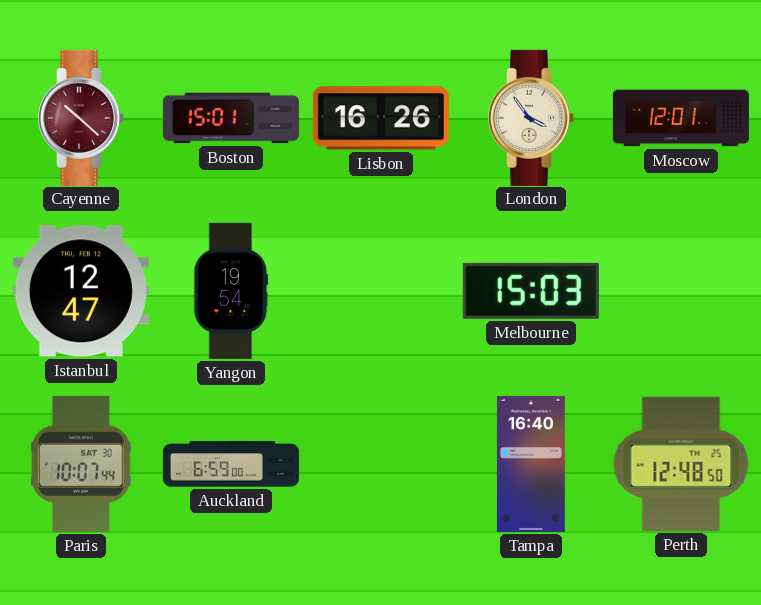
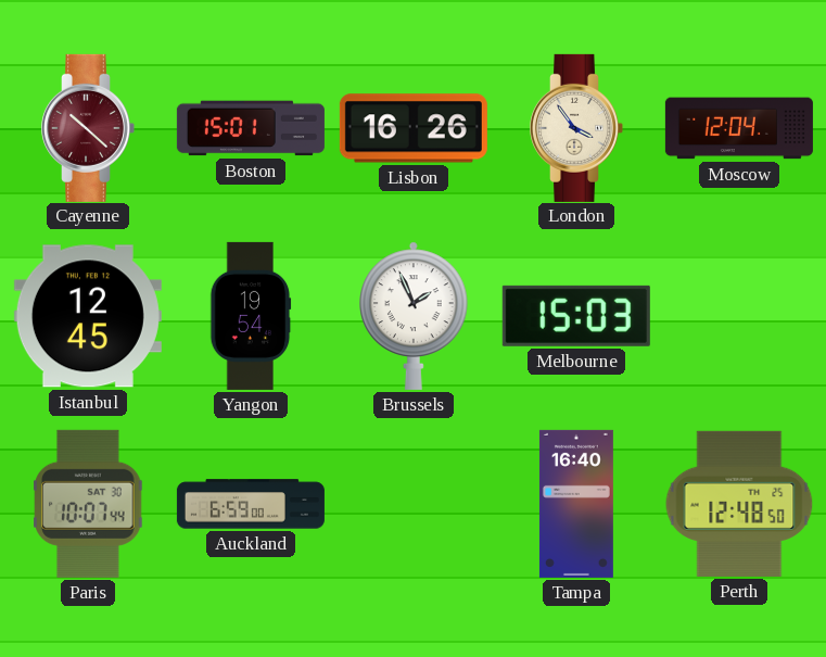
Moscow: 12:01 -> 12:04 (739, 128)
Istanbul: 12:47 -> 12:45 (88, 316)
Brussels: none -> 1:56 (415, 316)
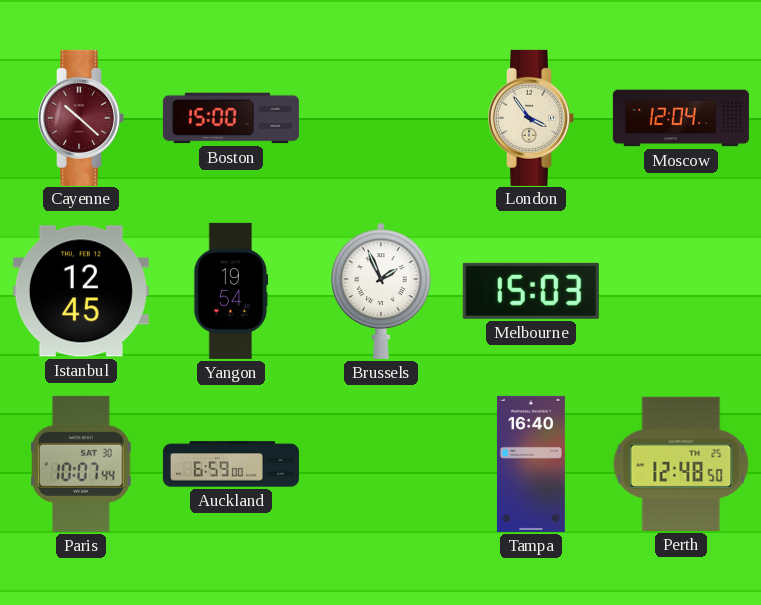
Boston: 15:01 -> 15:00 (231, 118)
Lisbon: 16:26 -> none (414, 128)
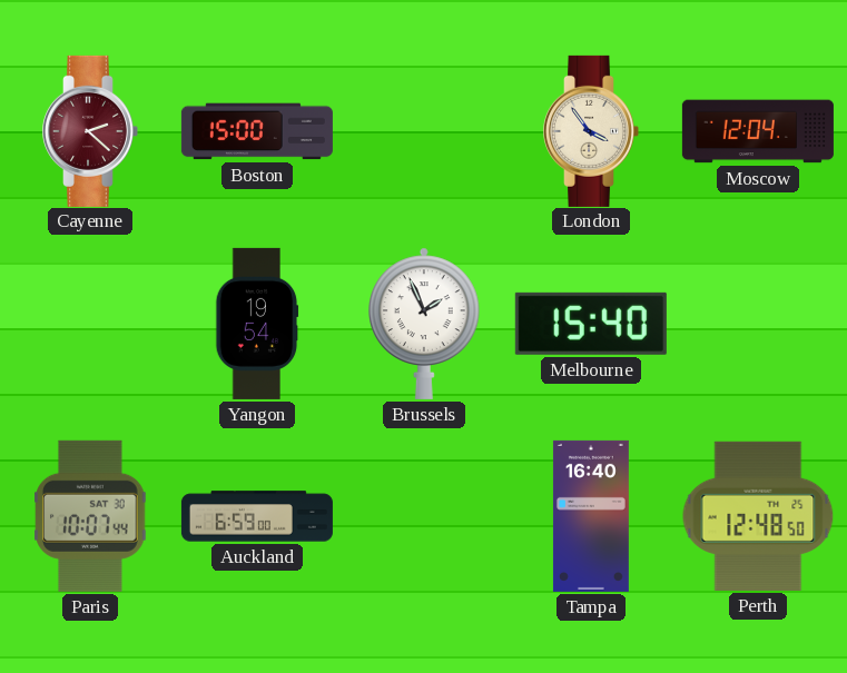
Cayenne: 10:22 -> 2:22 (90, 131)
Istanbul: 12:45 -> none (81, 291)
Melbourne: 15:03 -> 15:40 (591, 324)
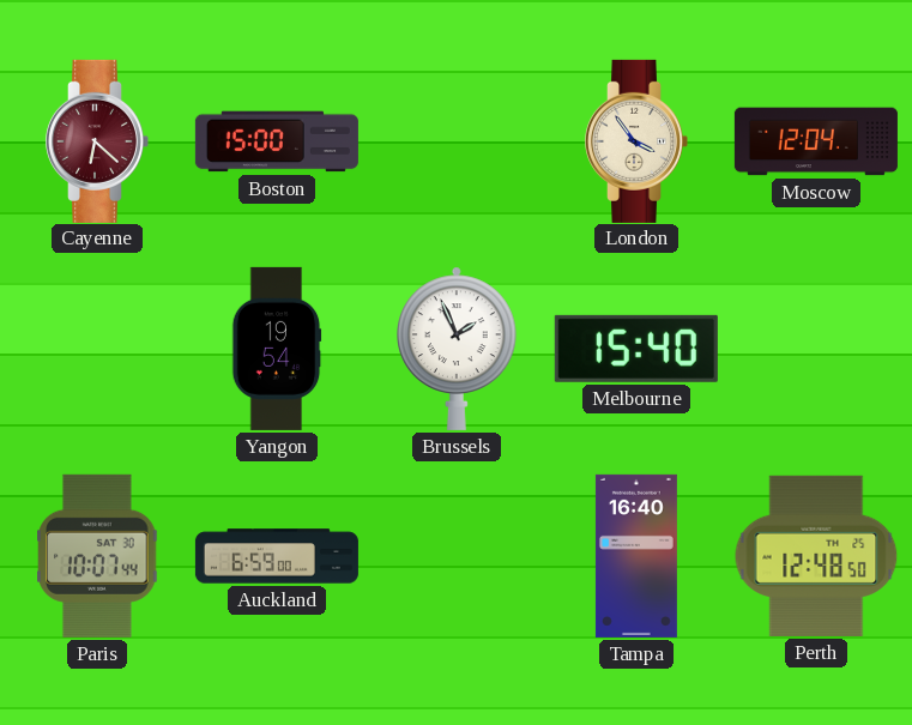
Cayenne: 2:22 -> 6:22 (97, 141)
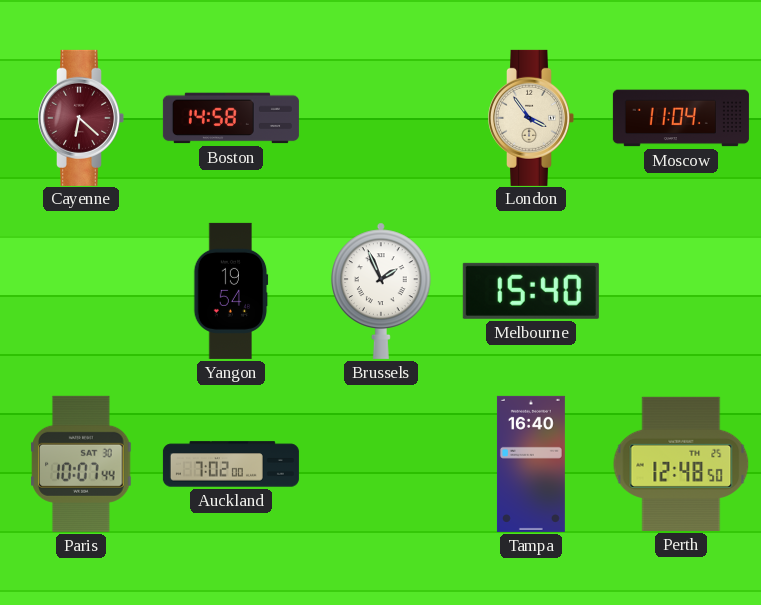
Boston: 15:00 -> 14:58 (231, 118)
Moscow: 12:04 -> 11:04 (681, 118)
Auckland: 6:59 -> 7:02 (231, 464)
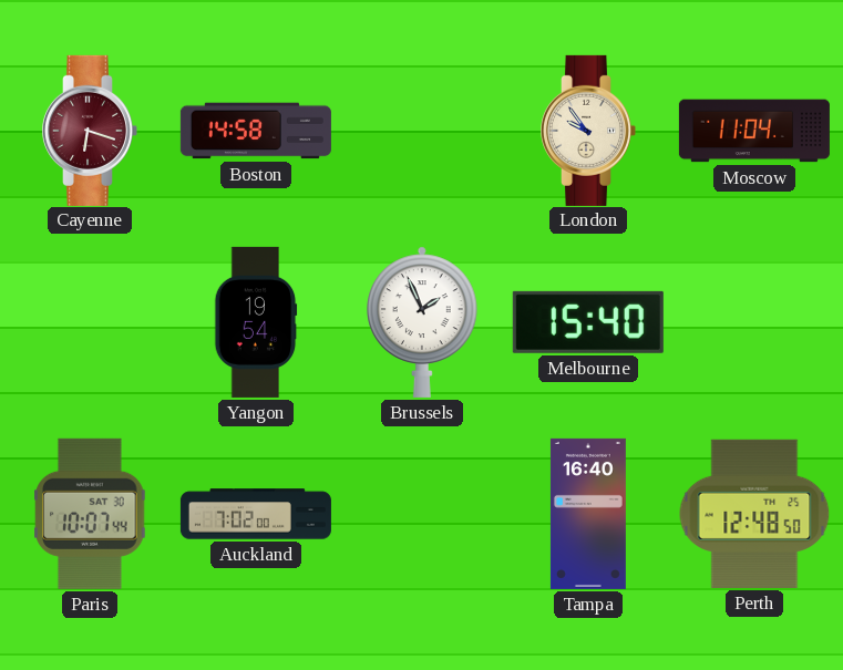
Cayenne: 6:22 -> 6:18 (90, 131)
London: 3:54 -> 9:54 (588, 131)
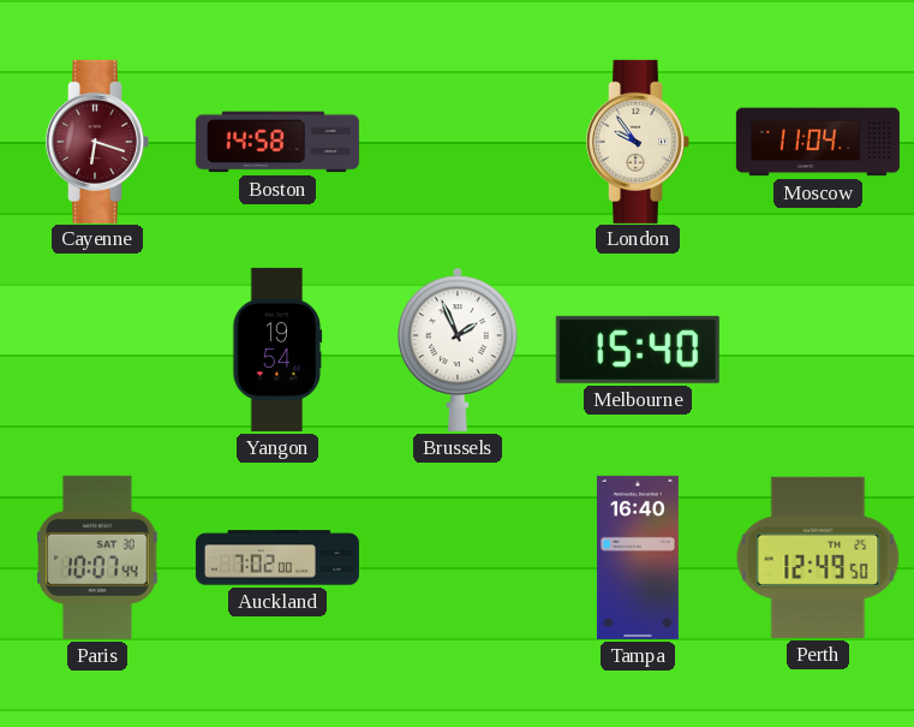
Perth: 12:48 -> 12:49 (818, 558)
